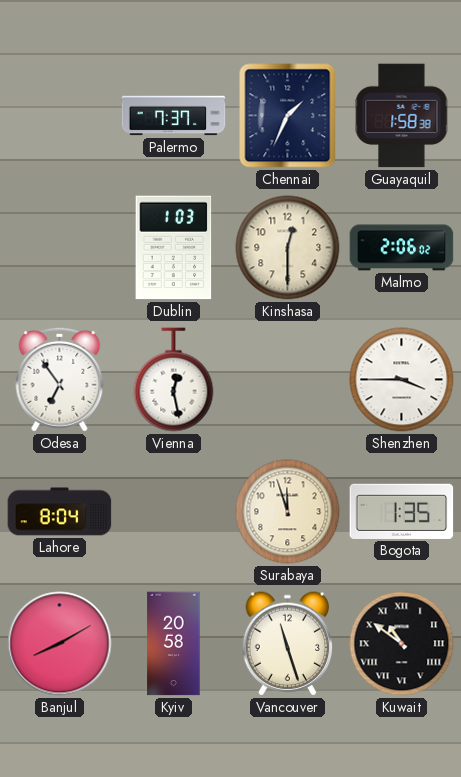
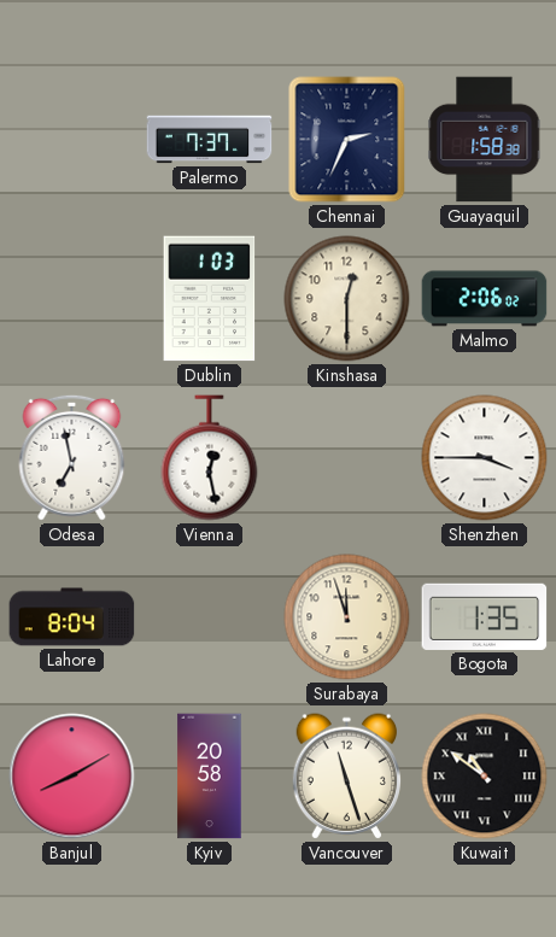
Chennai: 1:34 -> 2:34 (347, 140)
Odesa: 6:54 -> 6:58 (72, 457)
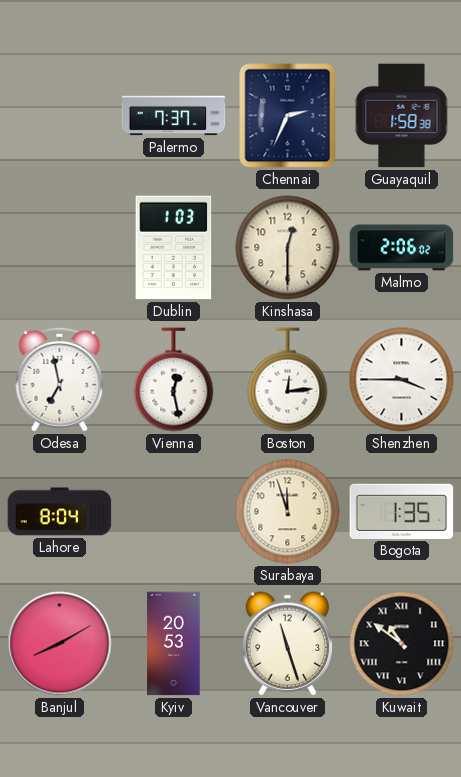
Boston: none -> 12:14 (288, 380)
Kyiv: 20:58 -> 20:53 (174, 644)
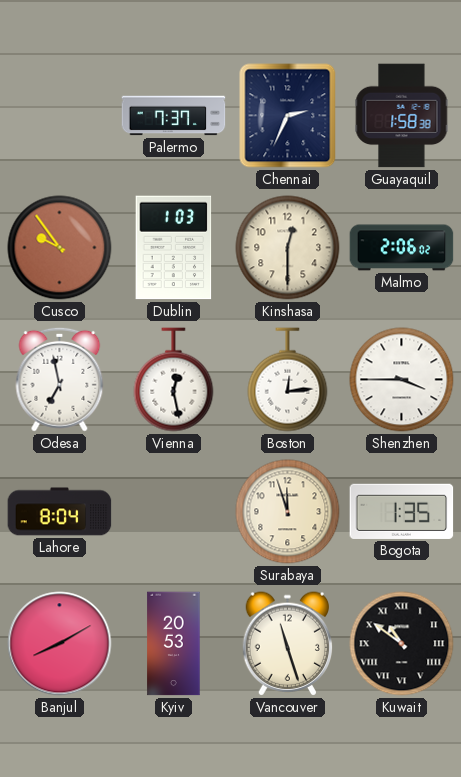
Cusco: none -> 9:54 (60, 248)
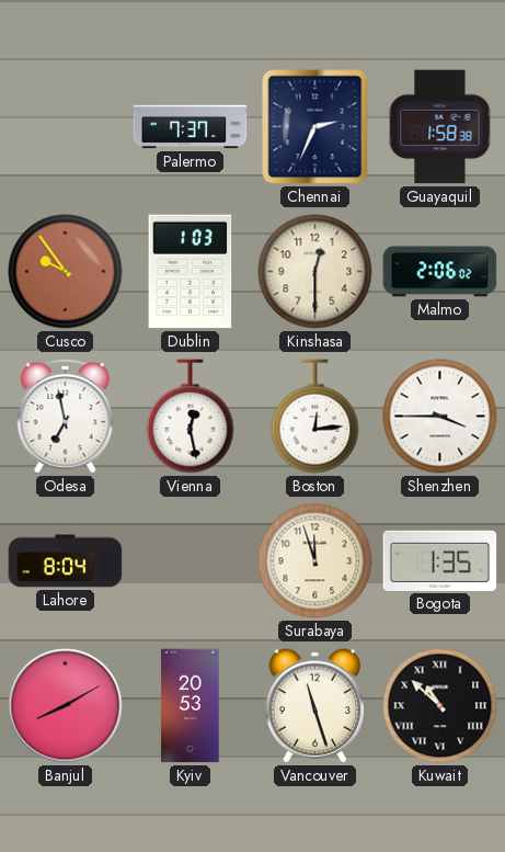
Kuwait: 10:51 -> 10:52 (440, 706)
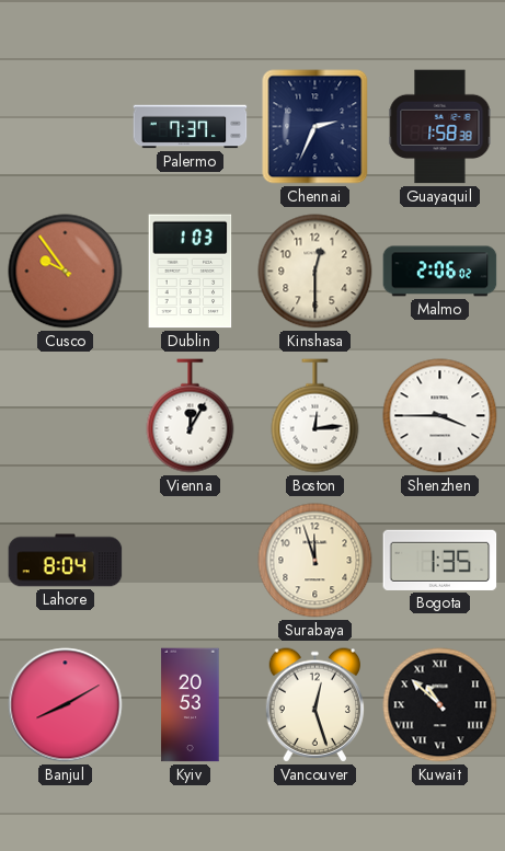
Odesa: 6:58 -> none (66, 416)
Vienna: 12:28 -> 12:05 (191, 416)
Vancouver: 11:27 -> 12:27 (315, 705)
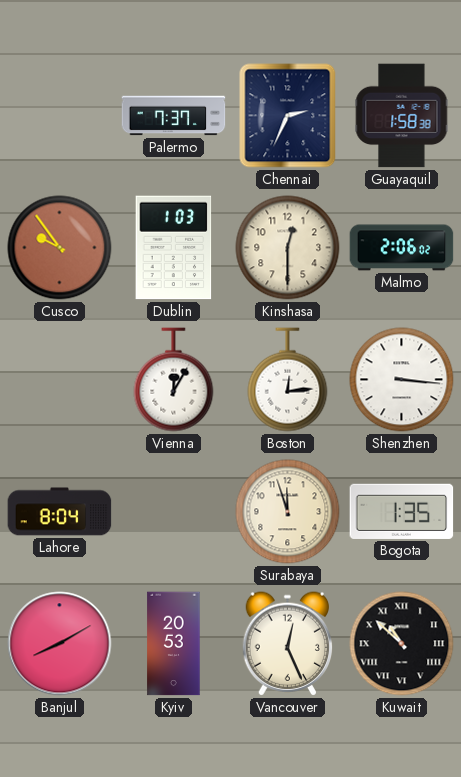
Shenzhen: 3:45 -> 3:16 (402, 380)
Vancouver: 12:27 -> 12:26 (288, 644)
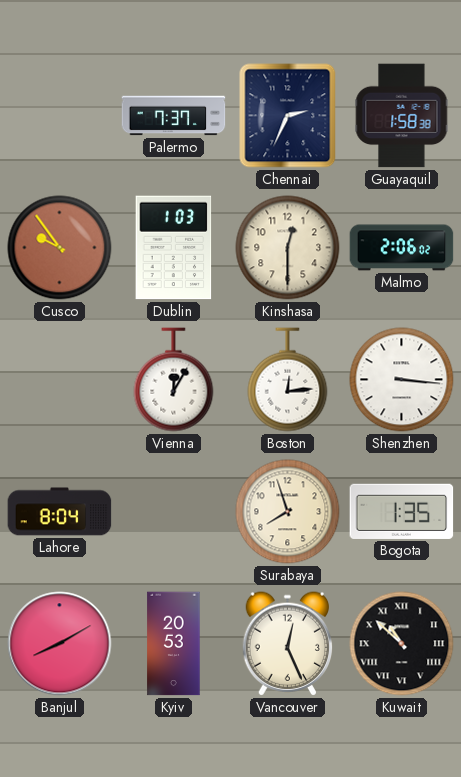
Surabaya: 11:57 -> 7:57 (288, 512)
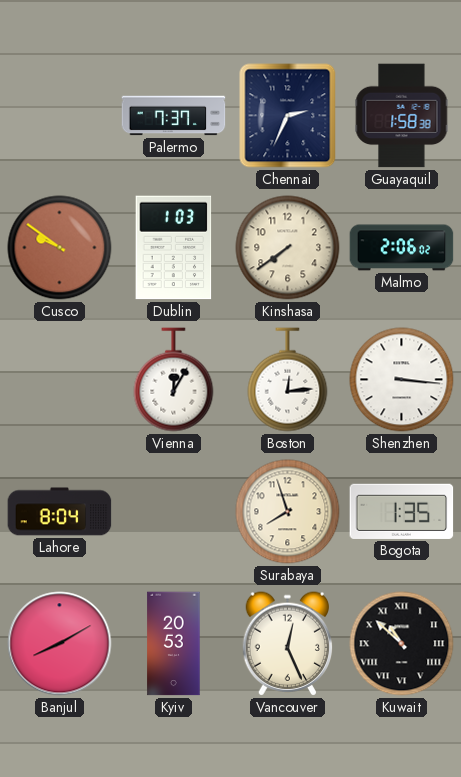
Cusco: 9:54 -> 9:51 (60, 248)
Kinshasa: 12:30 -> 7:39 (288, 248)
